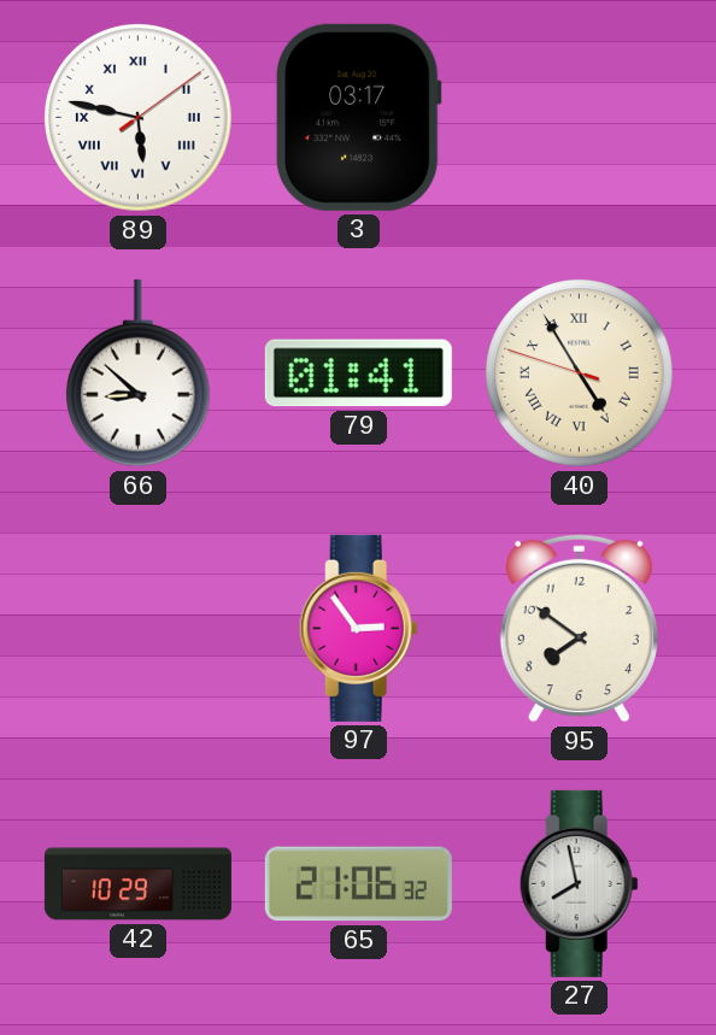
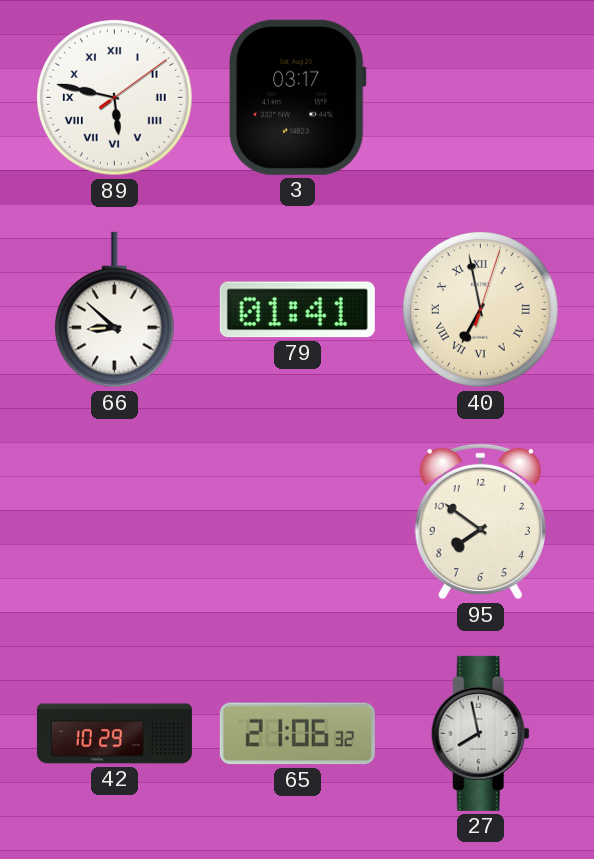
40: 4:54 -> 6:58 (481, 310)
97: 2:54 -> none (358, 628)
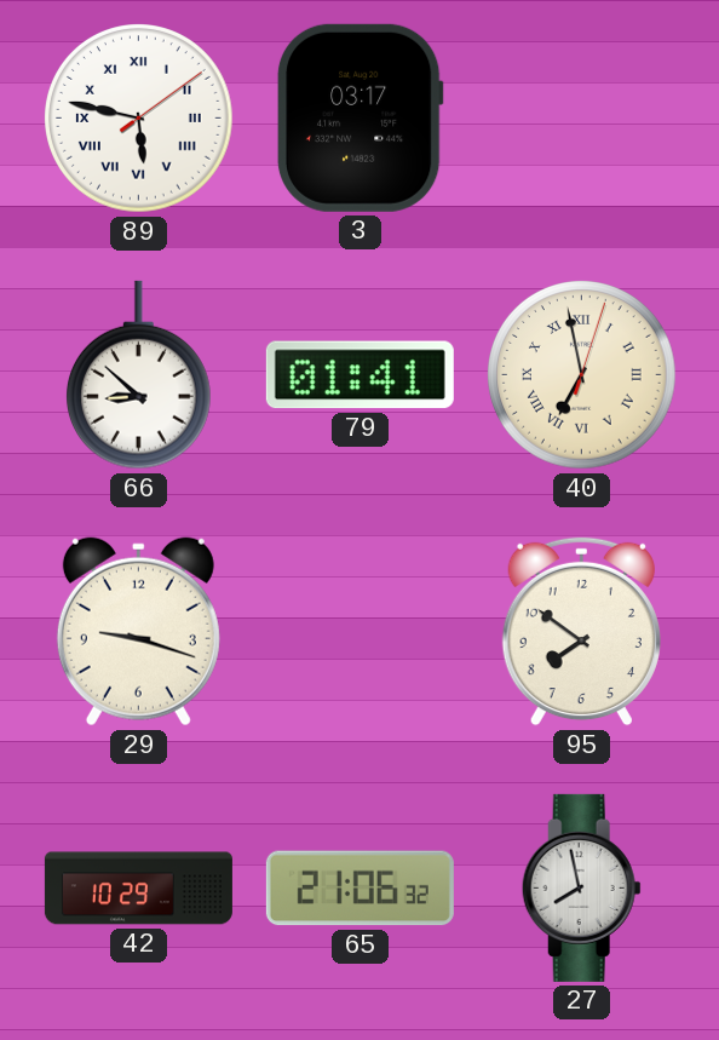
29: none -> 9:18 (138, 632)
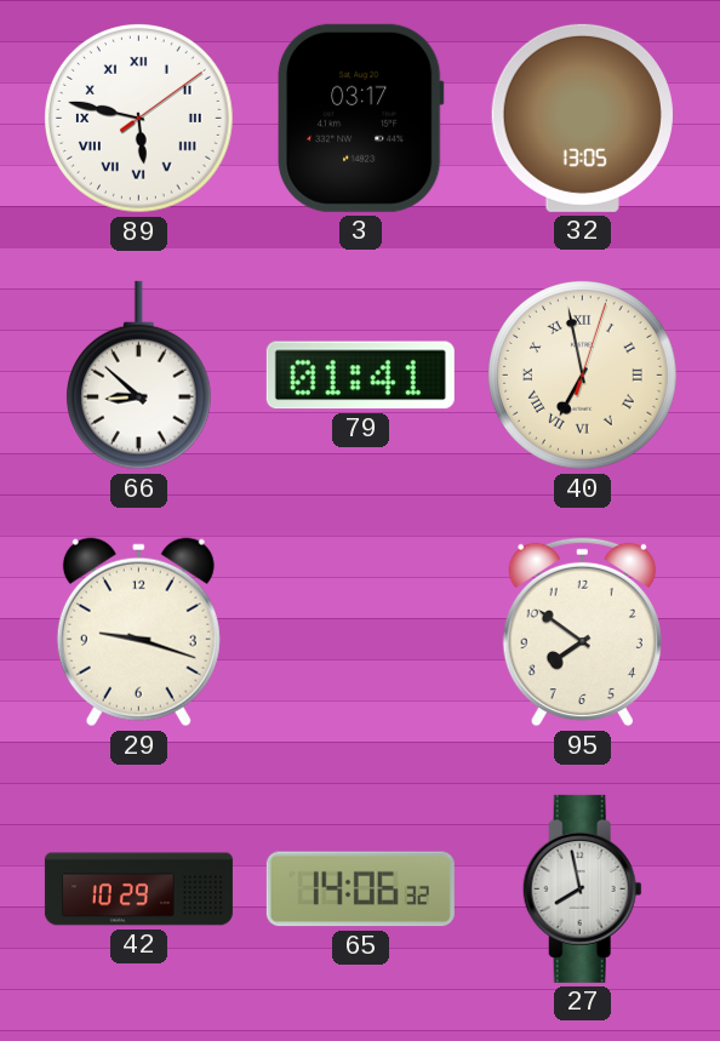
32: none -> 13:05 (582, 118)
65: 21:06 -> 14:06 (360, 890)
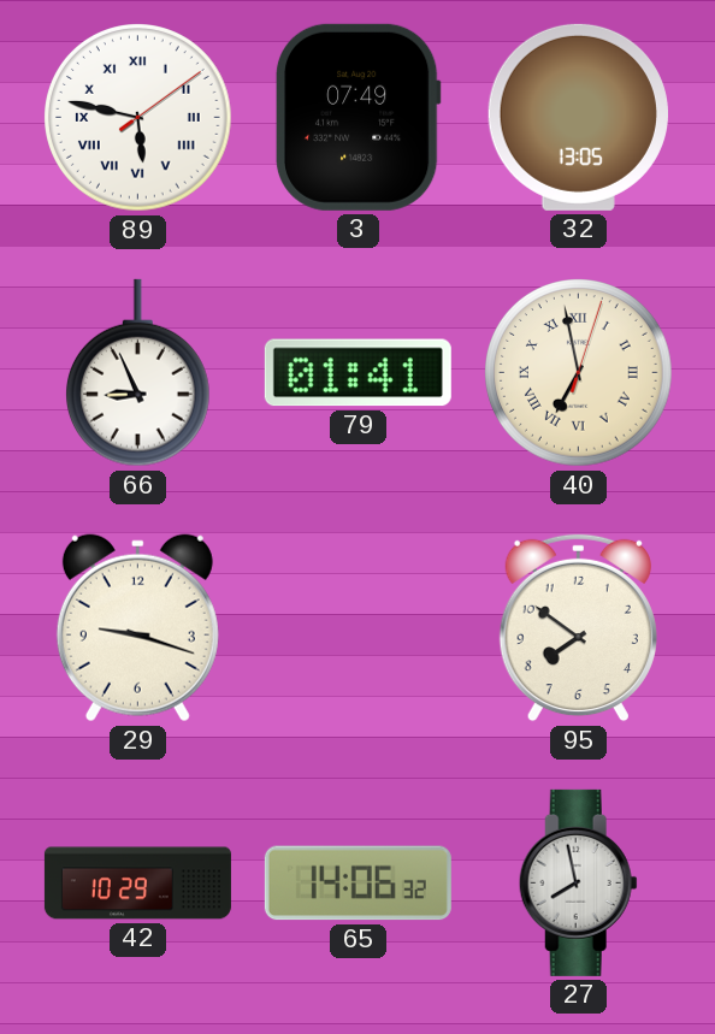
3: 03:17 -> 07:49 (357, 117)
66: 8:52 -> 8:56 (137, 373)
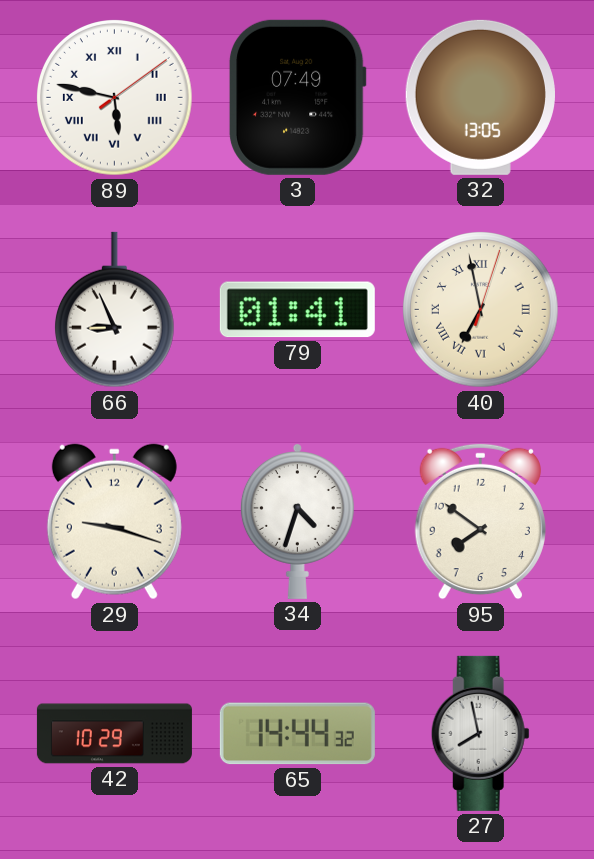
34: none -> 4:33 (297, 522)
65: 14:06 -> 14:44 (297, 734)
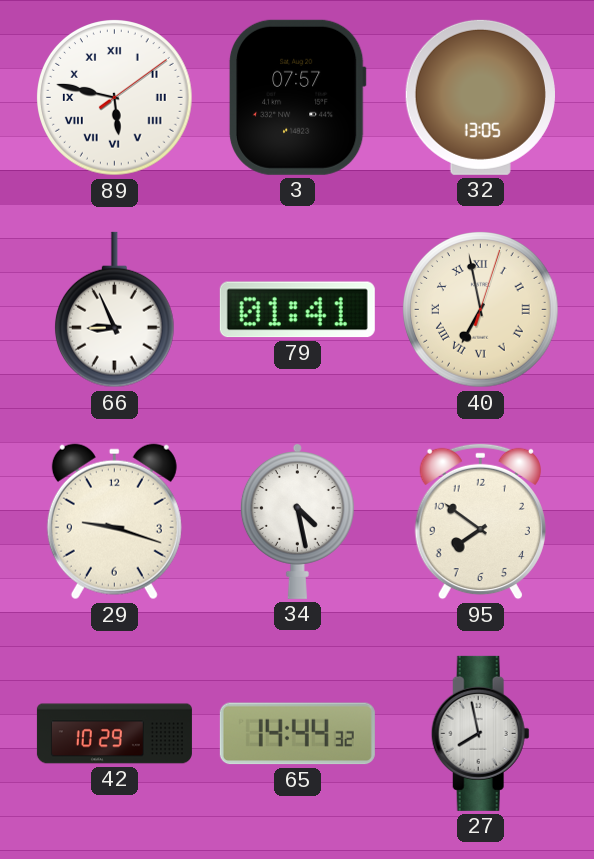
3: 07:49 -> 07:57 (297, 97)
34: 4:33 -> 4:28 (297, 522)
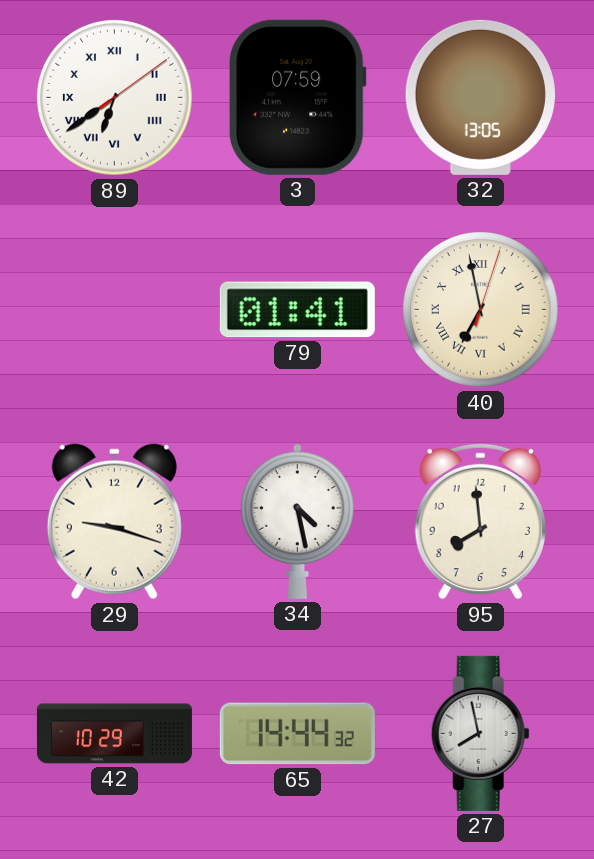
89: 5:47 -> 6:39 (115, 98)
3: 07:57 -> 07:59 (297, 97)
66: 8:56 -> none (114, 310)
95: 7:51 -> 7:59 (480, 522)
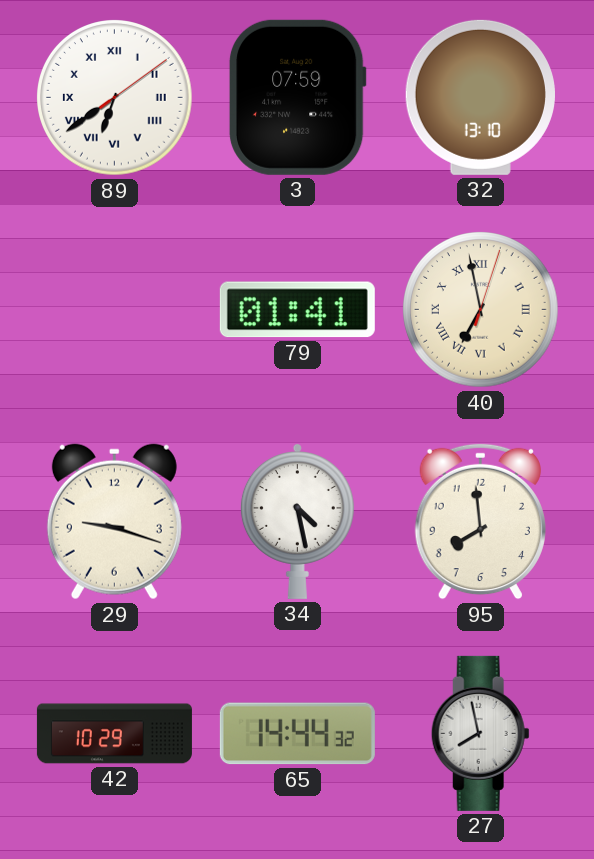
32: 13:05 -> 13:10 (480, 97)
